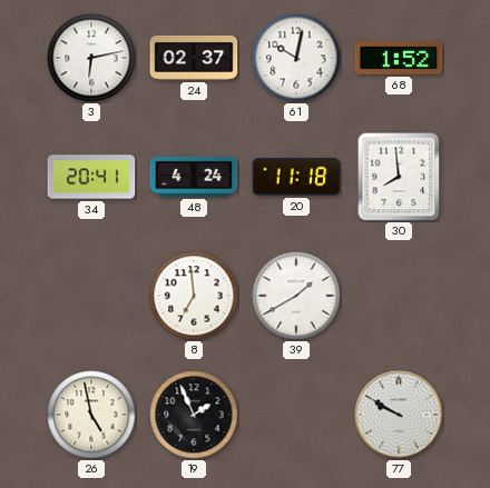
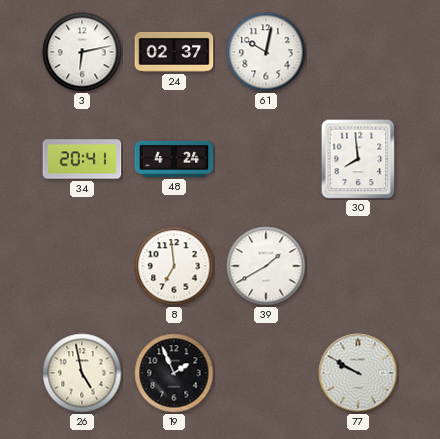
68: 1:52 -> none (399, 58)
20: 11:18 -> none (296, 177)
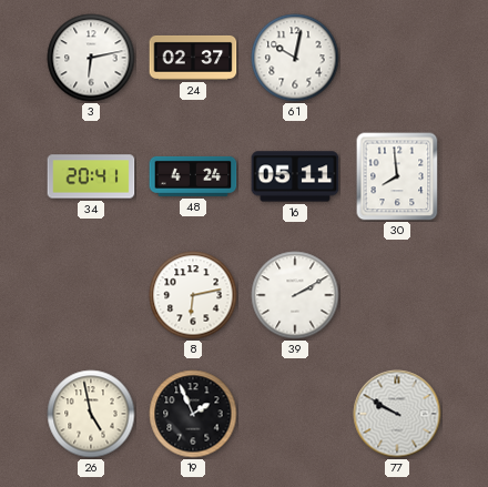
16: none -> 05:11 (295, 176)
8: 6:59 -> 6:13 (193, 295)
39: 1:40 -> 2:10 (295, 295)
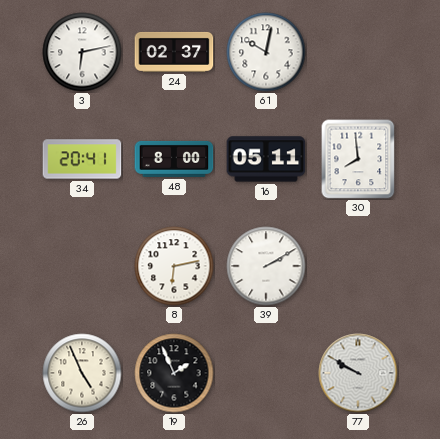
48: 4:24 -> 8:00 (174, 159)
26: 4:58 -> 4:56 (82, 373)
